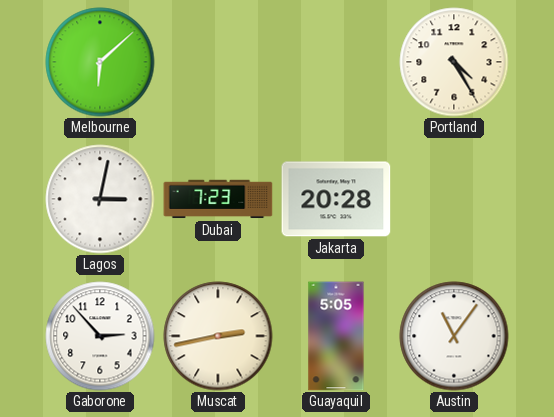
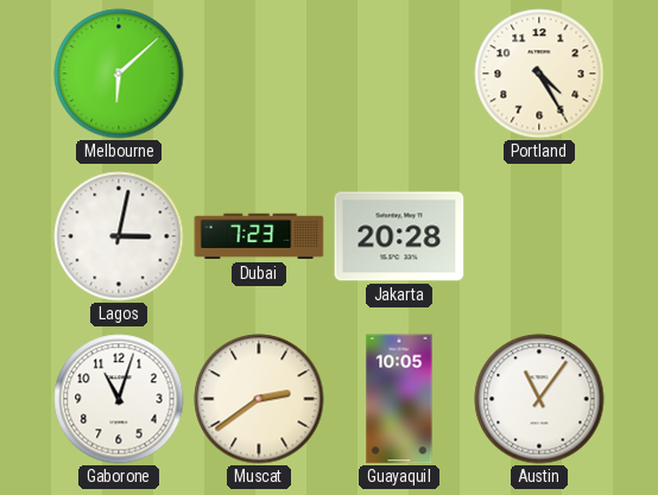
Gaborone: 2:53 -> 11:03 (119, 399)
Muscat: 2:43 -> 2:39 (259, 399)
Guayaquil: 5:05 -> 10:05 (399, 399)
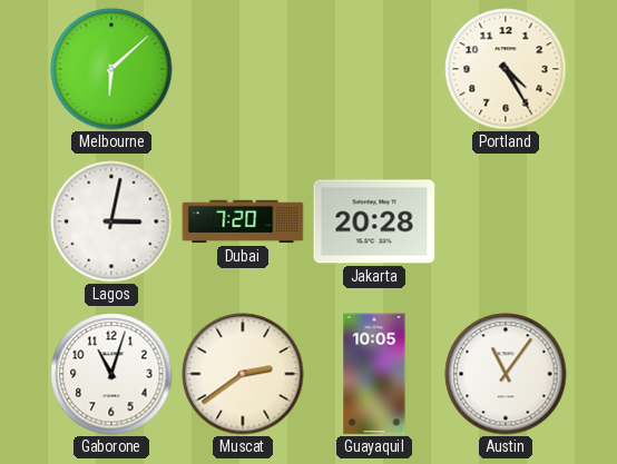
Dubai: 7:23 -> 7:20 (243, 221)
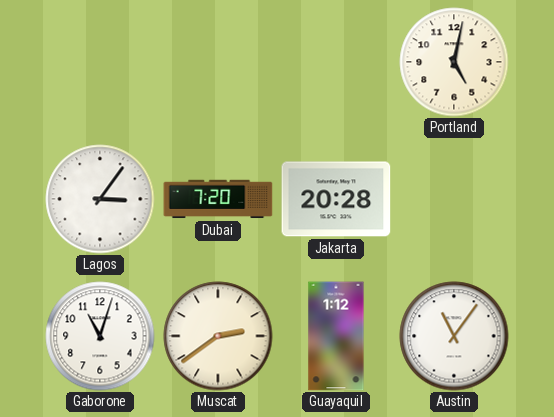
Melbourne: 6:08 -> none (111, 69)
Portland: 4:25 -> 5:02 (454, 62)
Lagos: 3:02 -> 3:06 (100, 199)
Guayaquil: 10:05 -> 1:12 (336, 336)
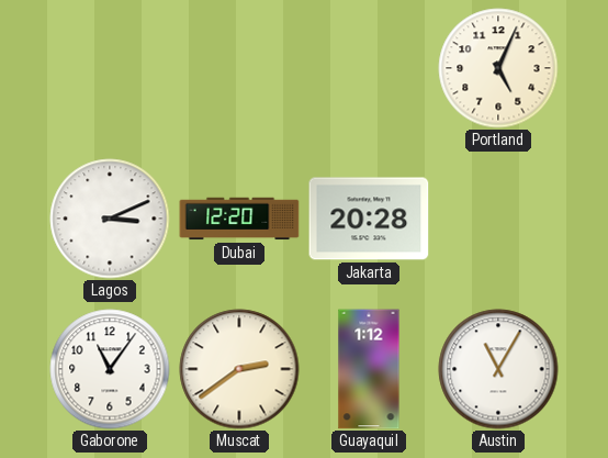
Portland: 5:02 -> 5:04 (498, 68)
Lagos: 3:06 -> 3:11 (110, 219)
Dubai: 7:20 -> 12:20 (239, 219)
Gaborone: 11:03 -> 11:06 (110, 369)
Austin: 11:06 -> 11:05 (498, 369)
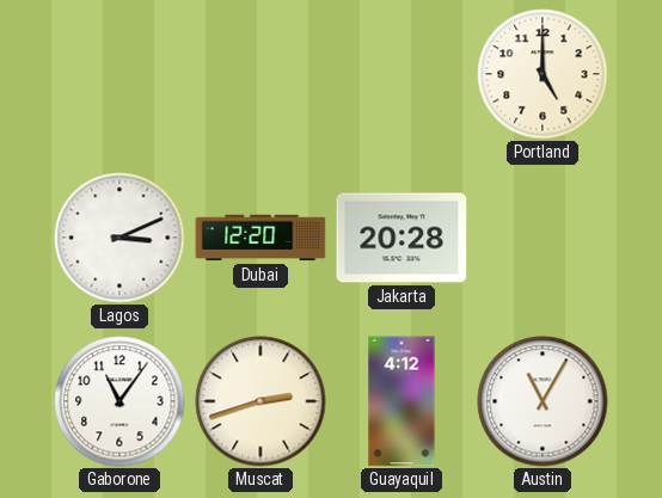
Portland: 5:04 -> 5:00 (543, 74)
Muscat: 2:39 -> 2:42 (260, 401)
Guayaquil: 1:12 -> 4:12 (402, 401)
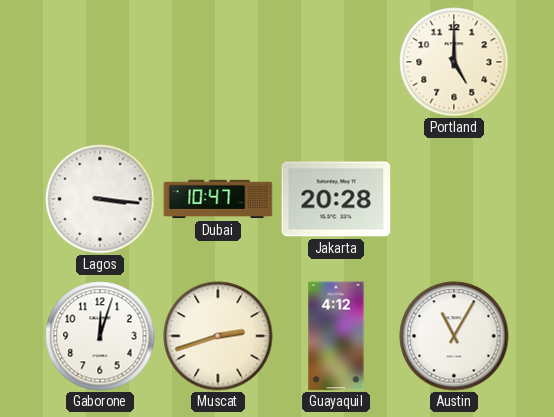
Lagos: 3:11 -> 3:16 (100, 199)
Dubai: 12:20 -> 10:47 (218, 199)
Gaborone: 11:06 -> 12:03 (100, 336)
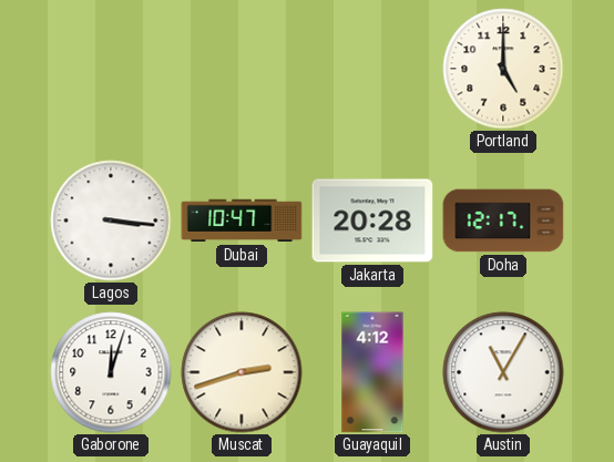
Doha: none -> 12:17 (503, 220)
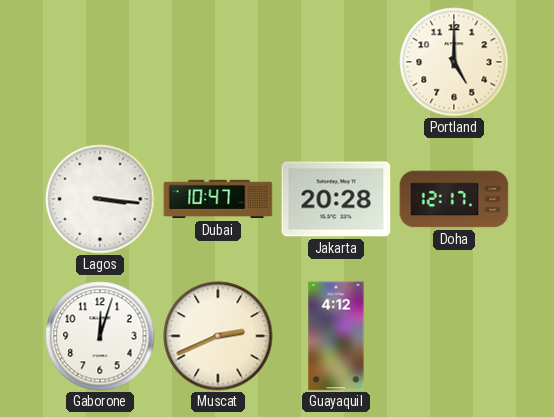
Muscat: 2:42 -> 2:41 (218, 336)
Austin: 11:05 -> none (503, 372)
